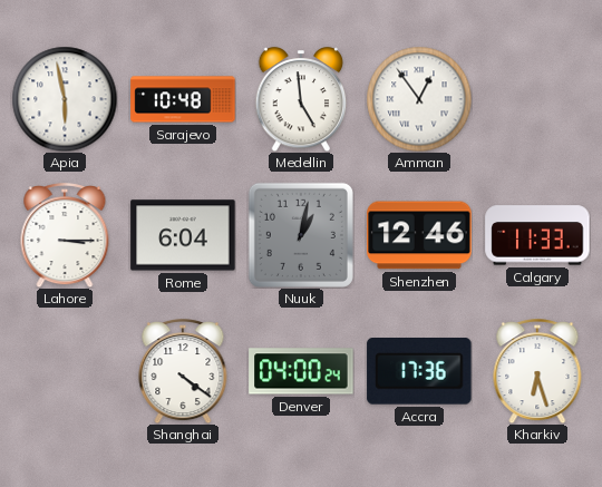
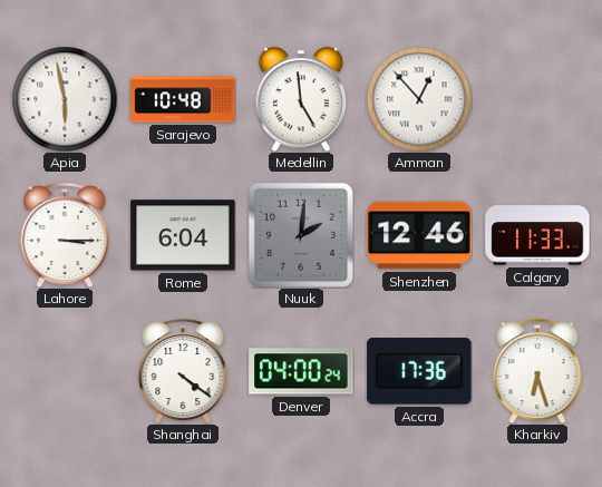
Amman: 12:54 -> 12:53 (419, 99)
Nuuk: 1:02 -> 2:01 (301, 235)
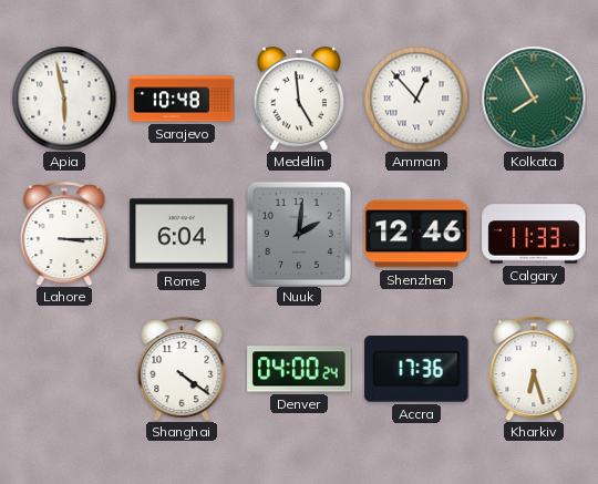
Kolkata: none -> 7:55 (534, 99)
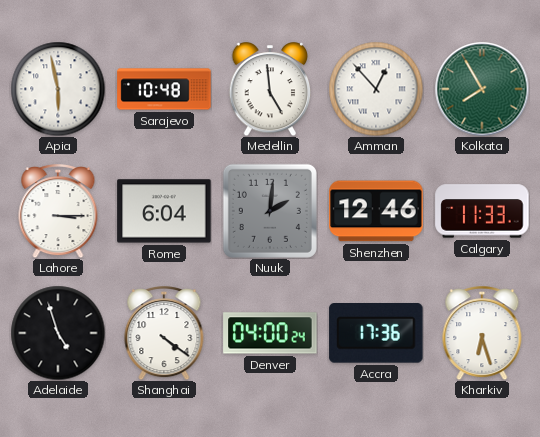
Adelaide: none -> 4:57 (58, 333)
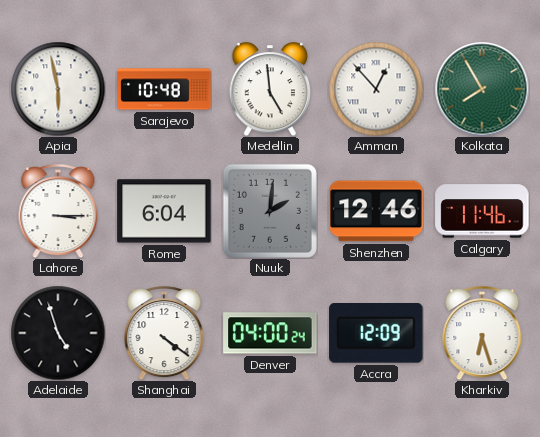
Calgary: 11:33 -> 11:46 (482, 211)
Accra: 17:36 -> 12:09 (376, 333)
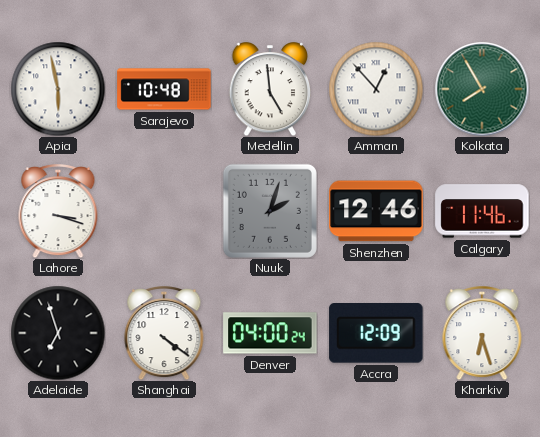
Lahore: 3:15 -> 3:18 (58, 212)
Rome: 6:04 -> none (164, 211)
Nuuk: 2:01 -> 2:03 (270, 211)
Adelaide: 4:57 -> 6:57 (58, 333)
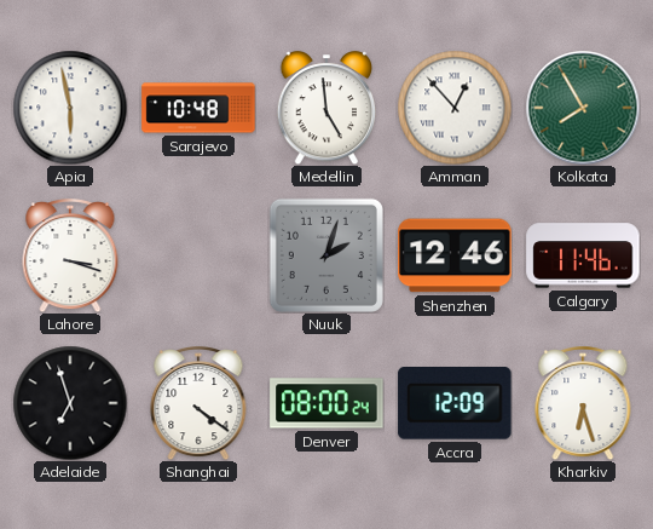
Denver: 04:00 -> 08:00 (326, 403)
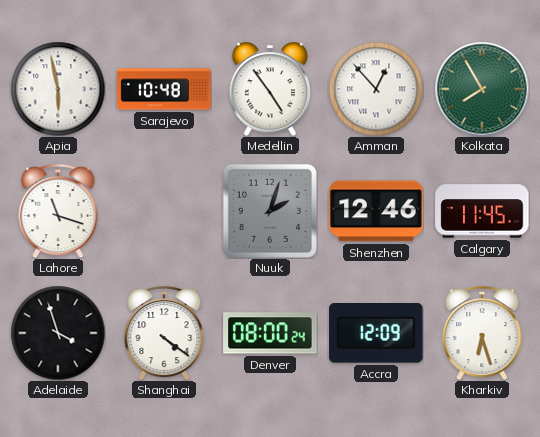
Medellin: 4:59 -> 4:54 (270, 90)
Lahore: 3:18 -> 11:18 (58, 212)
Calgary: 11:46 -> 11:45 (482, 211)
Adelaide: 6:57 -> 3:57 (58, 333)
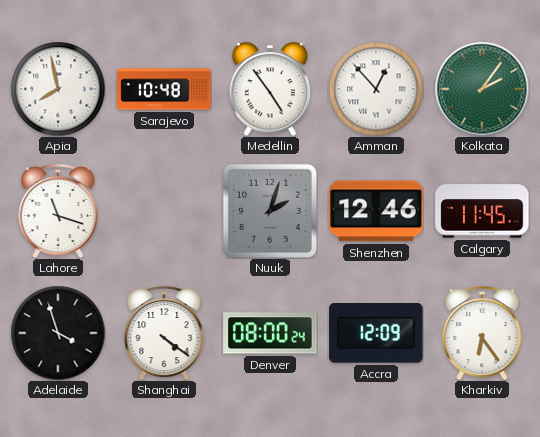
Apia: 5:58 -> 7:58 (58, 89)
Kolkata: 7:55 -> 2:06 (482, 89)
Kharkiv: 6:27 -> 6:24 (482, 334)
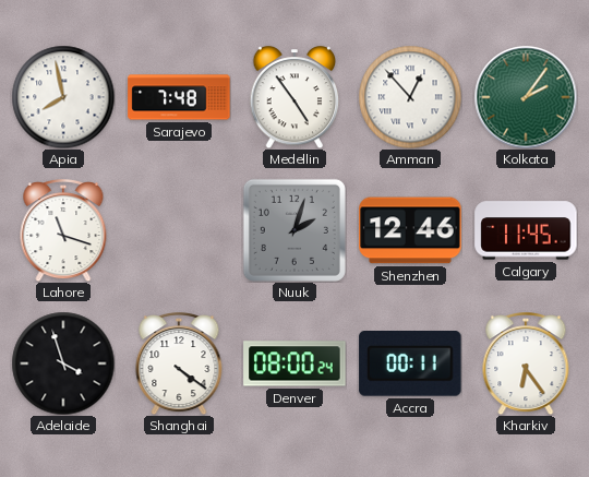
Sarajevo: 10:48 -> 7:48 (179, 97)
Accra: 12:09 -> 00:11 (410, 363)
